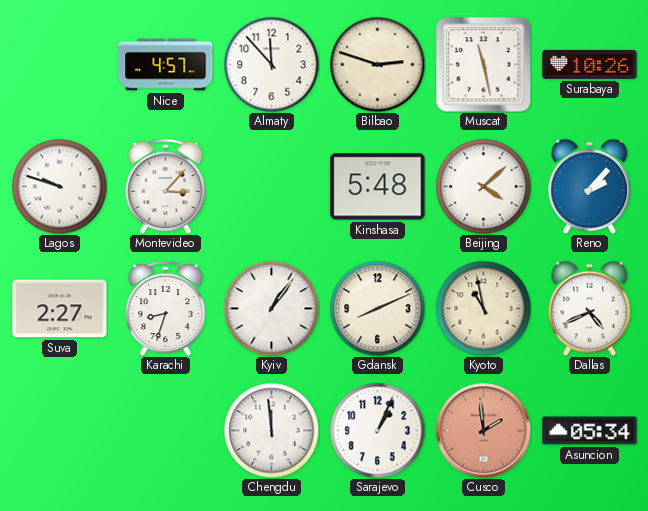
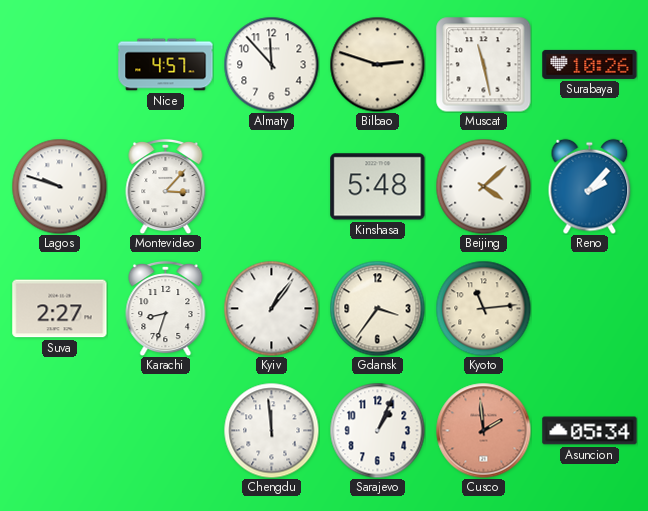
Gdansk: 8:11 -> 3:36 (377, 308)
Kyoto: 10:58 -> 11:14 (483, 308)
Dallas: 4:41 -> none (590, 308)
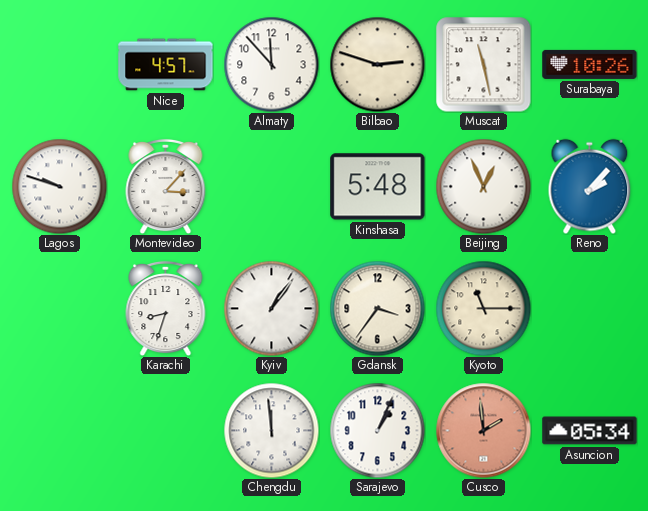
Beijing: 4:08 -> 12:56 (483, 186)
Suva: 2:27 -> none (60, 309)
Kyoto: 11:14 -> 11:15 (483, 308)
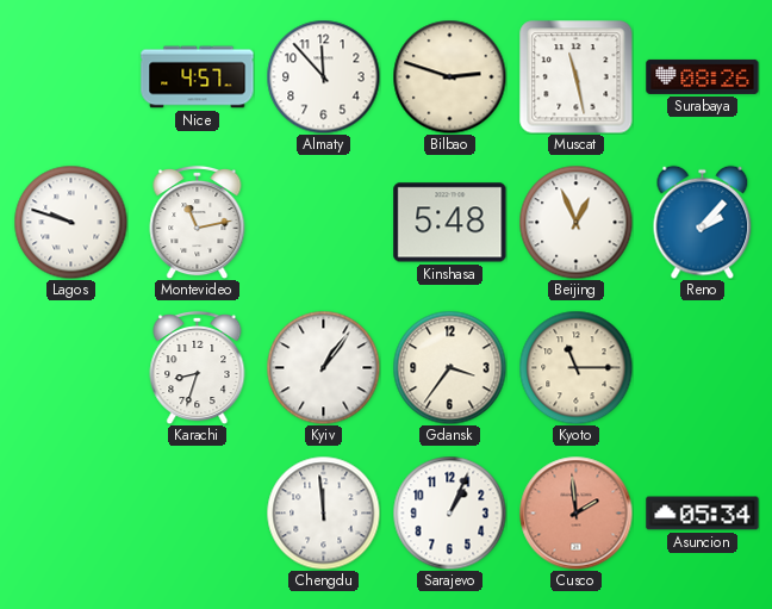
Surabaya: 10:26 -> 08:26 (703, 76)
Montevideo: 3:07 -> 11:13 (198, 222)
